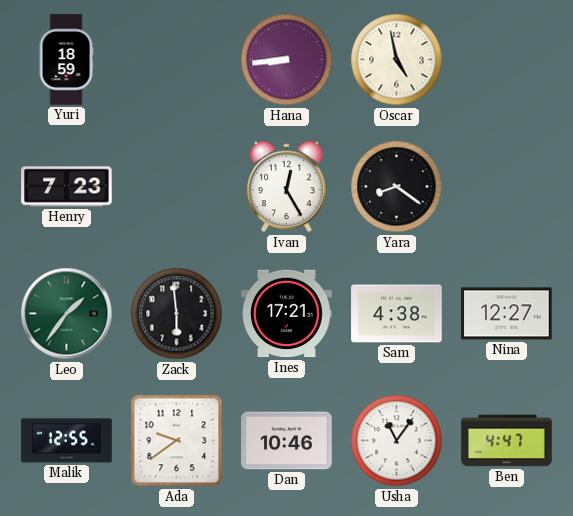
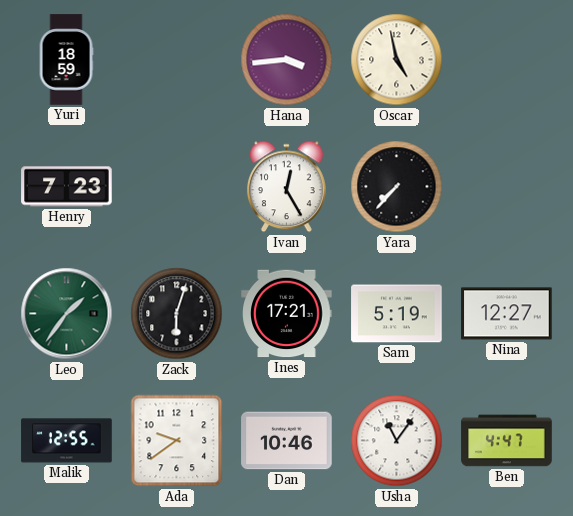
Hana: 8:44 -> 3:44 (287, 60)
Yara: 8:21 -> 7:37 (397, 187)
Zack: 5:59 -> 6:03 (177, 314)
Sam: 4:38 -> 5:19 (397, 314)
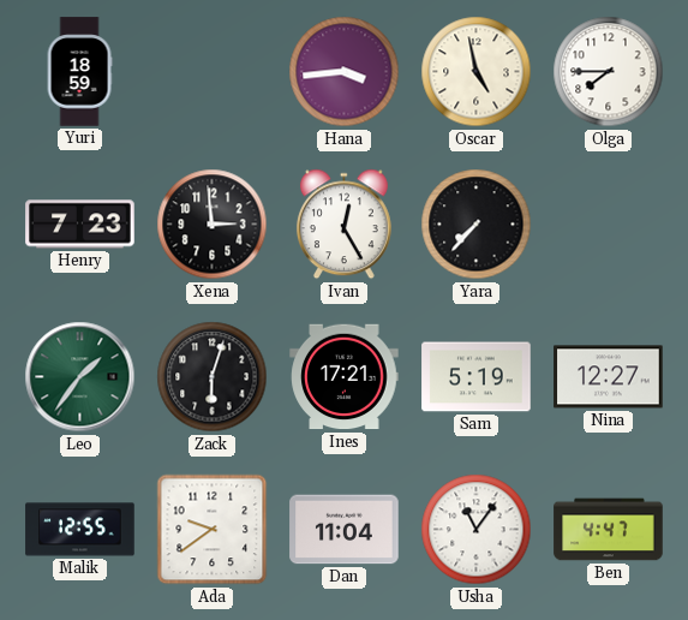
Olga: none -> 7:45 (609, 72)
Xena: none -> 2:59 (213, 225)
Dan: 10:46 -> 11:04 (345, 530)
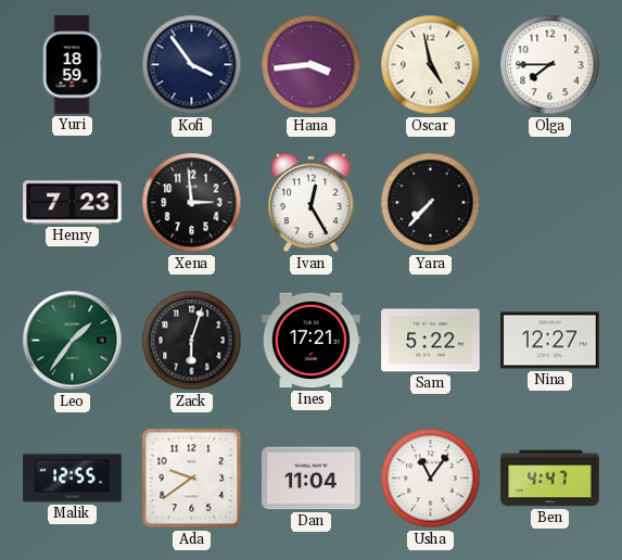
Kofi: none -> 3:54 (192, 65)
Sam: 5:19 -> 5:22 (431, 341)
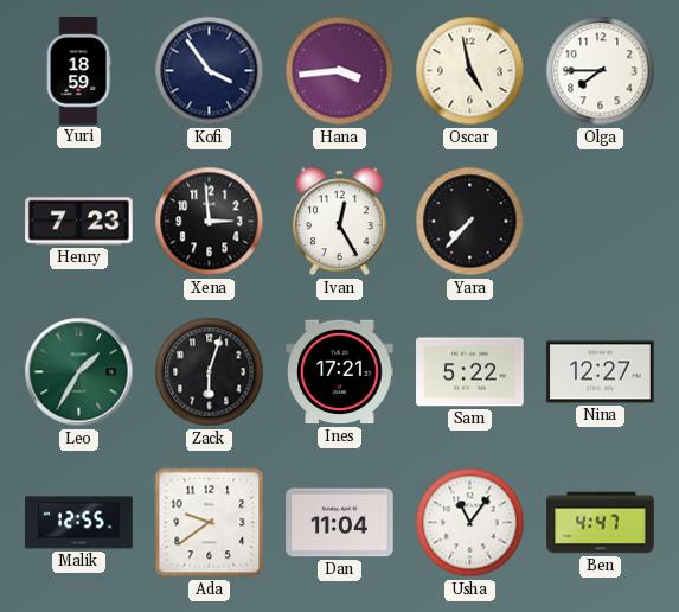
Leo: 1:36 -> 1:35 (79, 372)
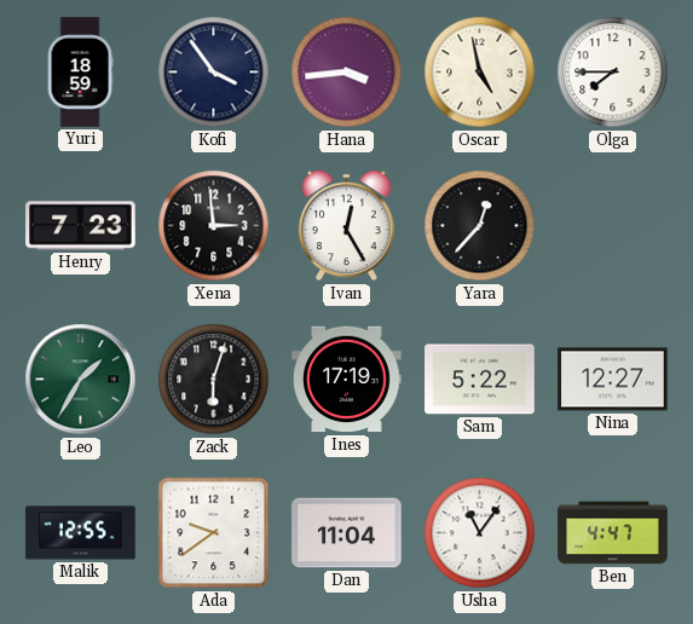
Yara: 7:37 -> 12:37 (480, 226)
Ines: 17:21 -> 17:19 (347, 380)
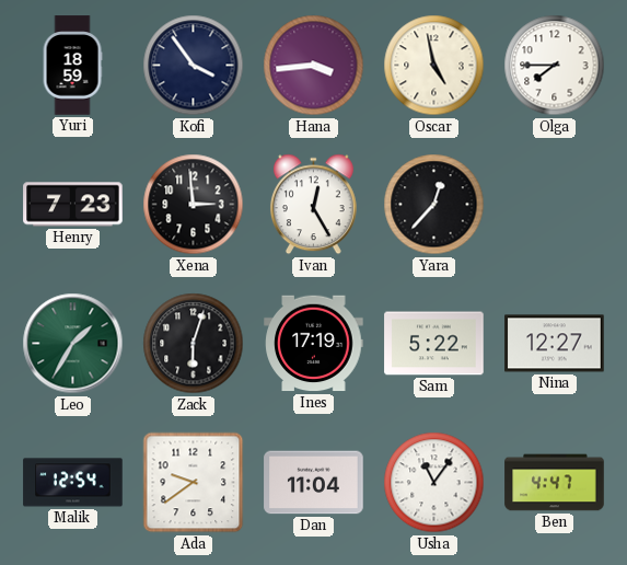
Malik: 12:55 -> 12:54 (73, 483)
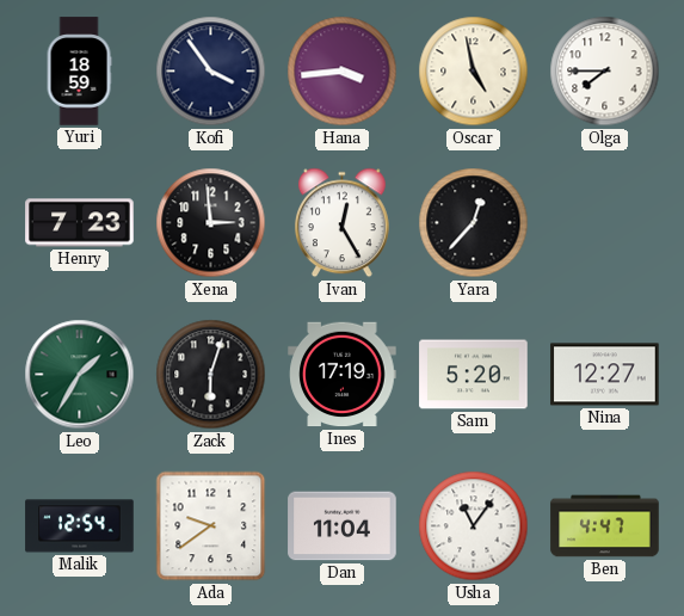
Sam: 5:22 -> 5:20 (474, 375)
